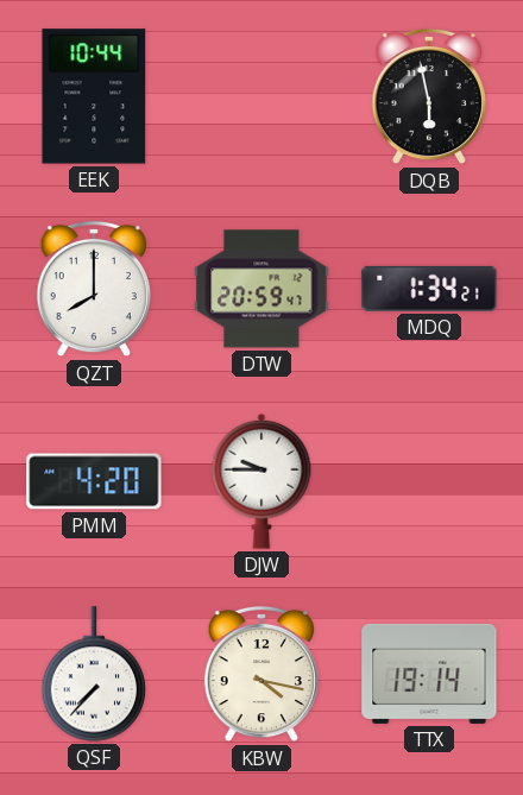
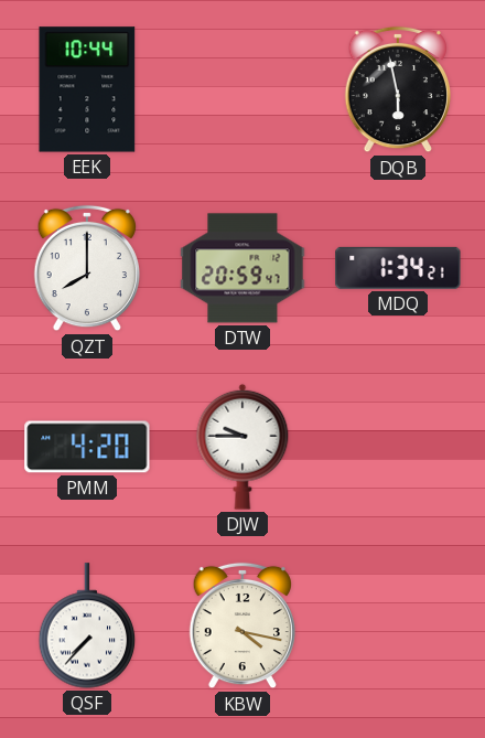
TTX: 19:14 -> none (429, 674)
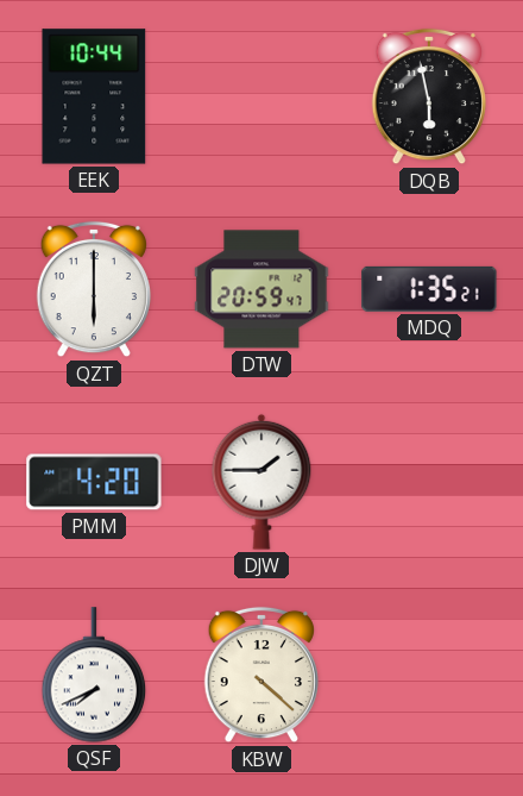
QZT: 8:00 -> 6:00 (93, 289)
MDQ: 1:34 -> 1:35 (429, 289)
DJW: 9:45 -> 1:45 (261, 482)
QSF: 7:37 -> 7:41 (94, 675)
KBW: 4:17 -> 4:22 (260, 675)
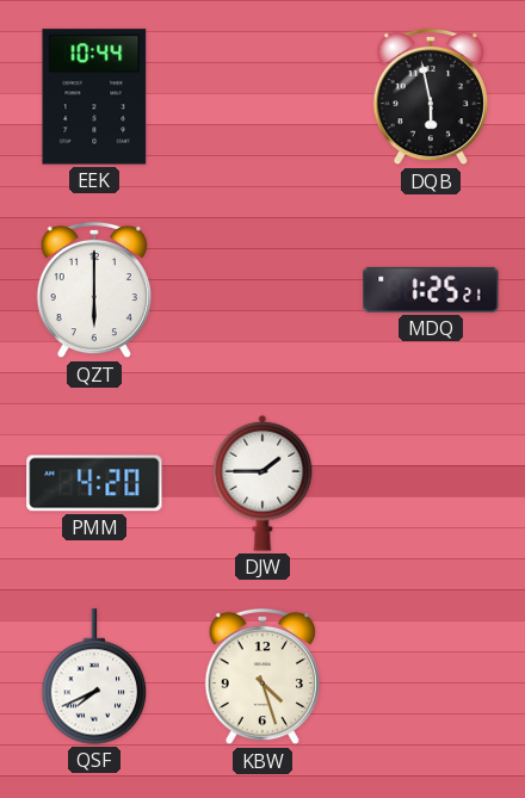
DTW: 20:59 -> none (261, 289)
MDQ: 1:35 -> 1:25 (431, 290)
KBW: 4:22 -> 4:27 (261, 676)
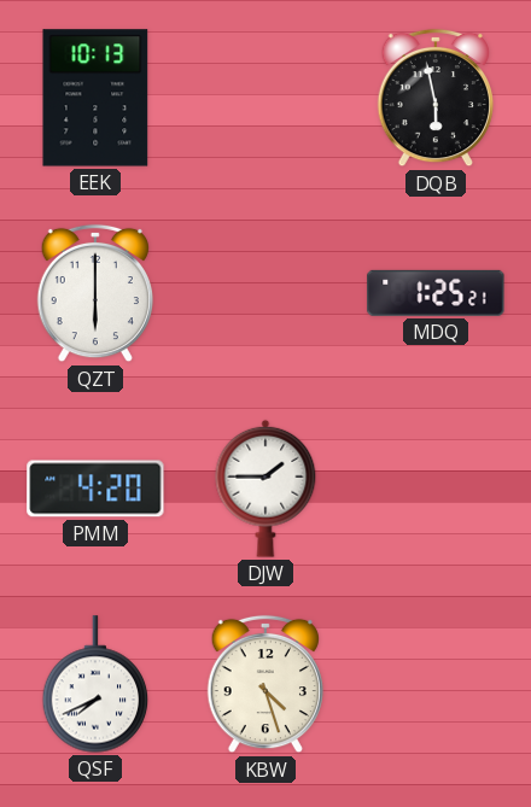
EEK: 10:44 -> 10:13 (95, 98)
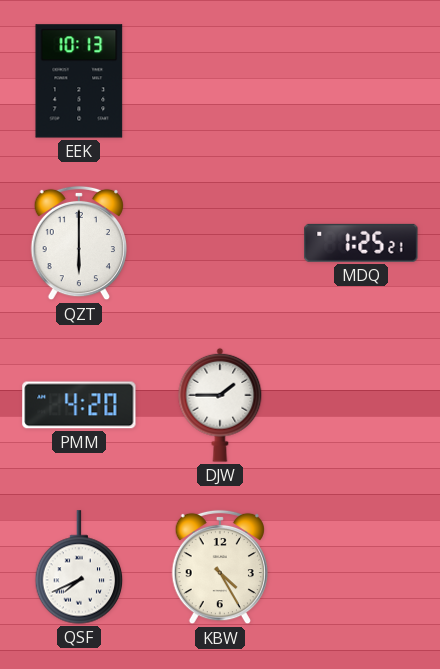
DQB: 5:58 -> none (434, 98)
KBW: 4:27 -> 4:25 (219, 567)
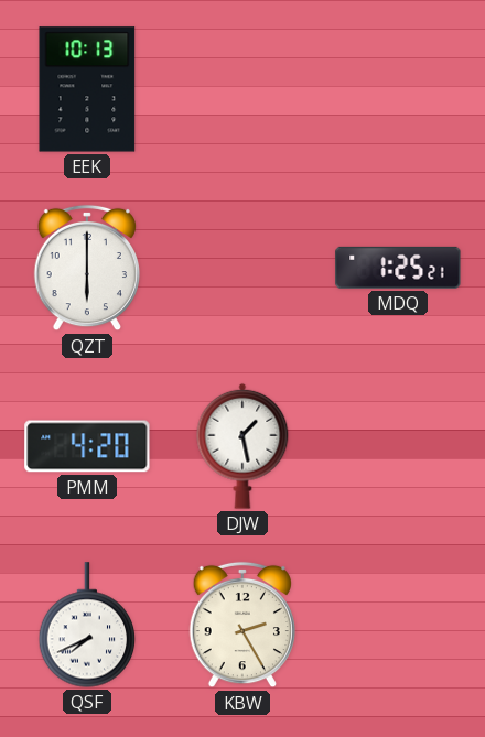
DJW: 1:45 -> 1:28 (242, 446)
KBW: 4:25 -> 2:25 (241, 625)
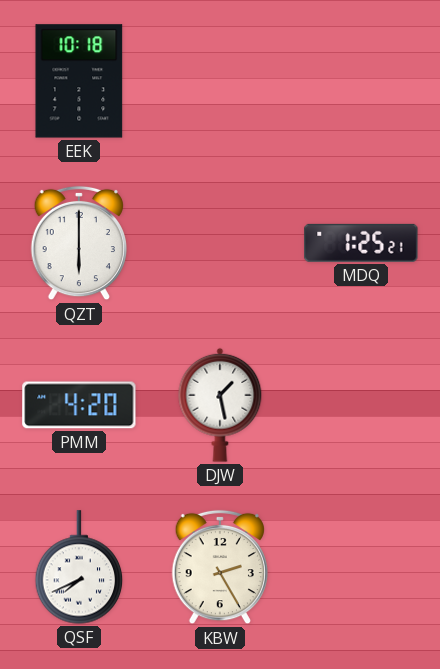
EEK: 10:13 -> 10:18 (79, 81)
